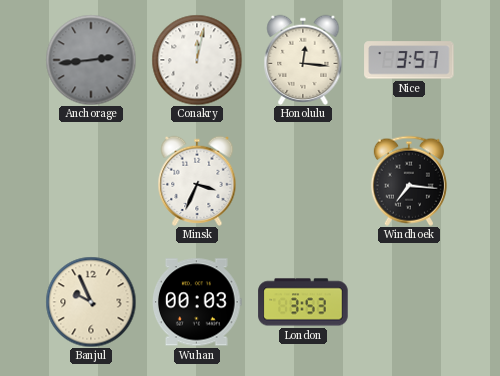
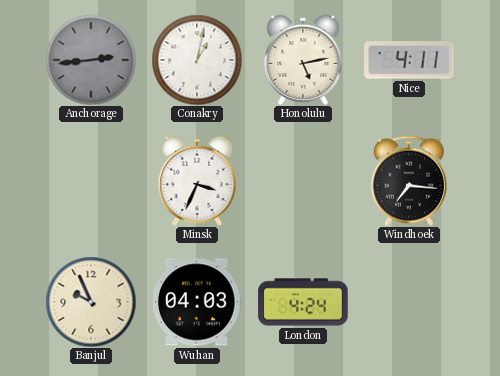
Conakry: 12:02 -> 1:02 (197, 60)
Honolulu: 12:16 -> 5:13 (303, 60)
Nice: 3:57 -> 4:11 (409, 60)
Wuhan: 00:03 -> 04:03 (198, 302)
London: 3:53 -> 4:24 (303, 302)
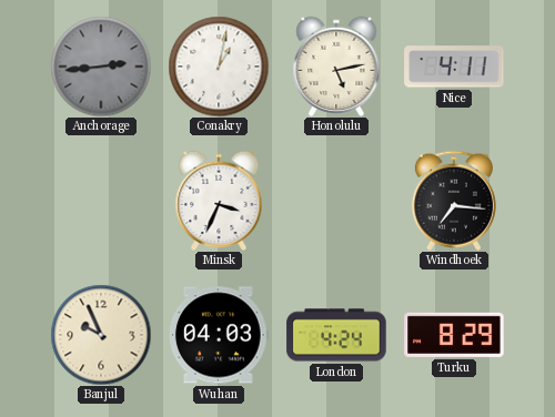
Turku: none -> 8:29 (454, 335)
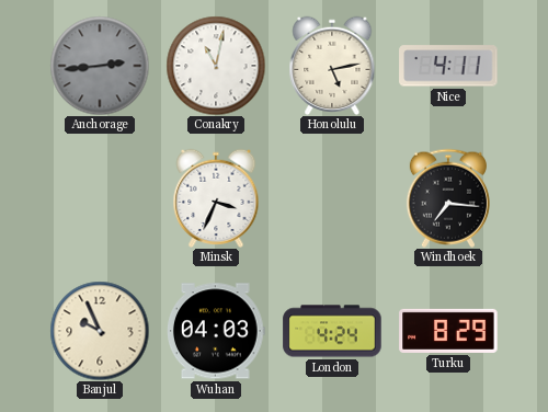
Conakry: 1:02 -> 11:02 (216, 66)
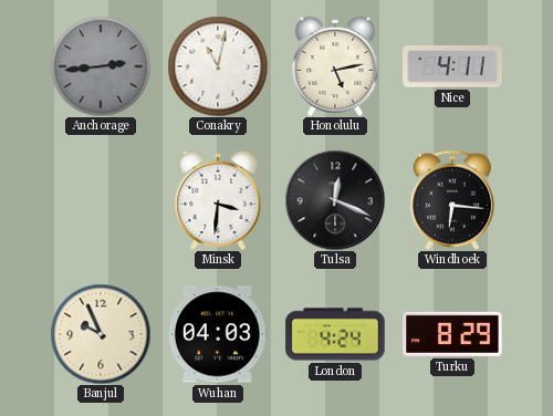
Minsk: 3:34 -> 3:31 (218, 200)
Tulsa: none -> 12:19 (335, 200)
Windhoek: 7:16 -> 6:16 (452, 200)
